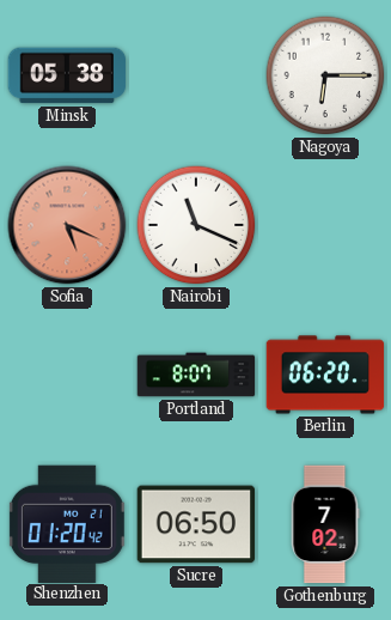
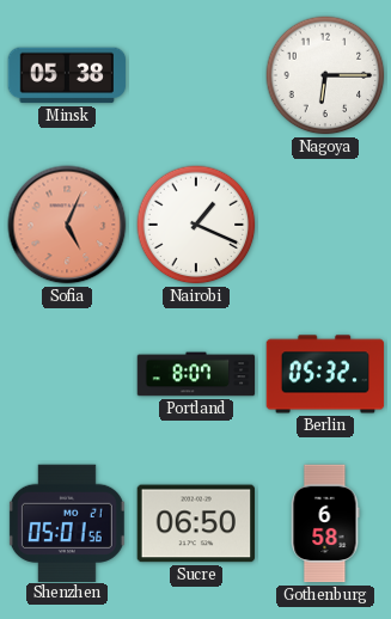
Sofia: 5:19 -> 5:04 (67, 225)
Nairobi: 11:19 -> 1:19 (196, 225)
Berlin: 06:20 -> 05:32 (325, 374)
Shenzhen: 01:20 -> 05:01 (67, 522)
Gothenburg: 7:02 -> 6:58 (325, 523)
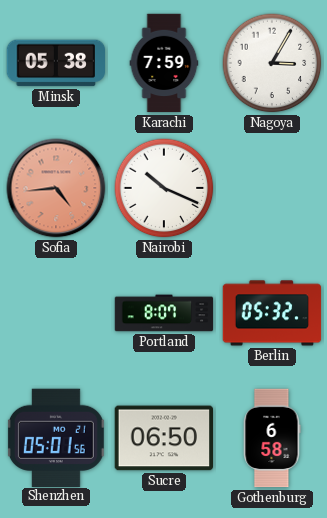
Karachi: none -> 7:59 (164, 63)
Nagoya: 6:15 -> 3:05 (272, 63)
Sofia: 5:04 -> 4:44 (56, 188)
Nairobi: 1:19 -> 10:19 (164, 188)
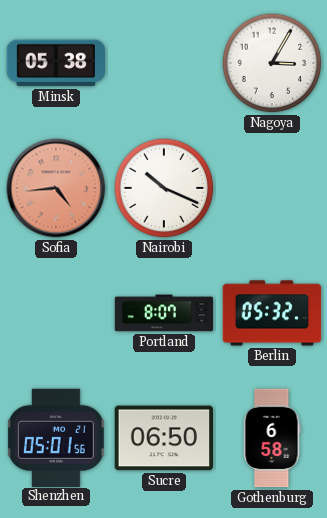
Karachi: 7:59 -> none (164, 63)
